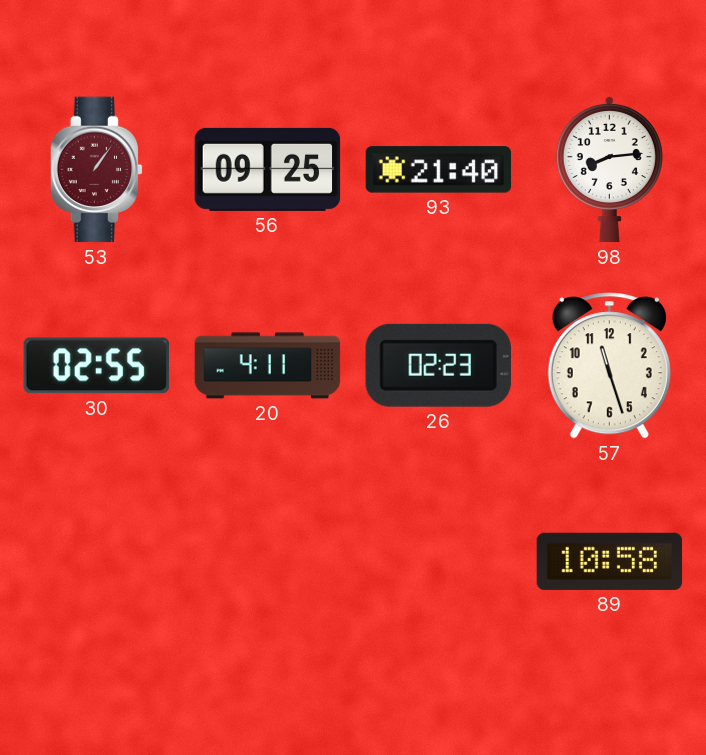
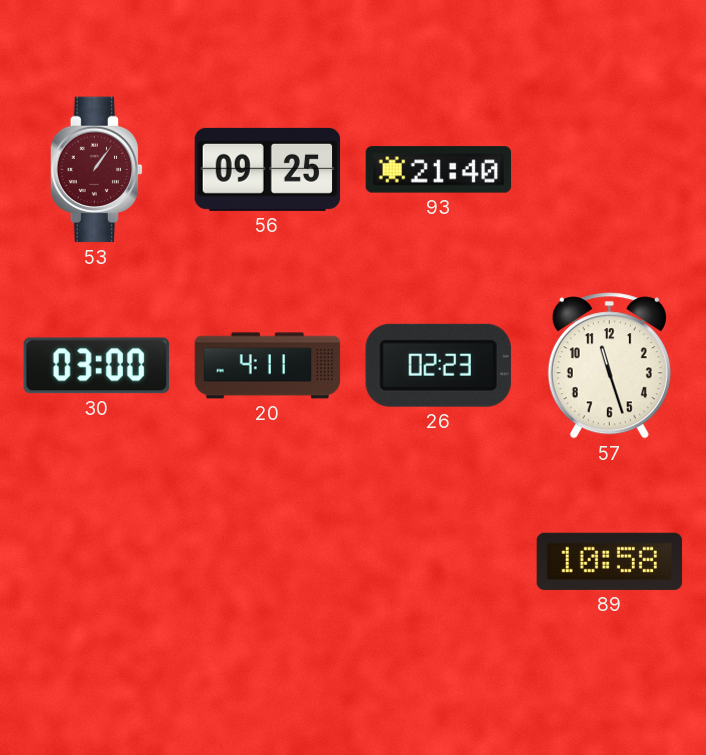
98: 8:14 -> none (609, 169)
30: 02:55 -> 03:00 (97, 366)
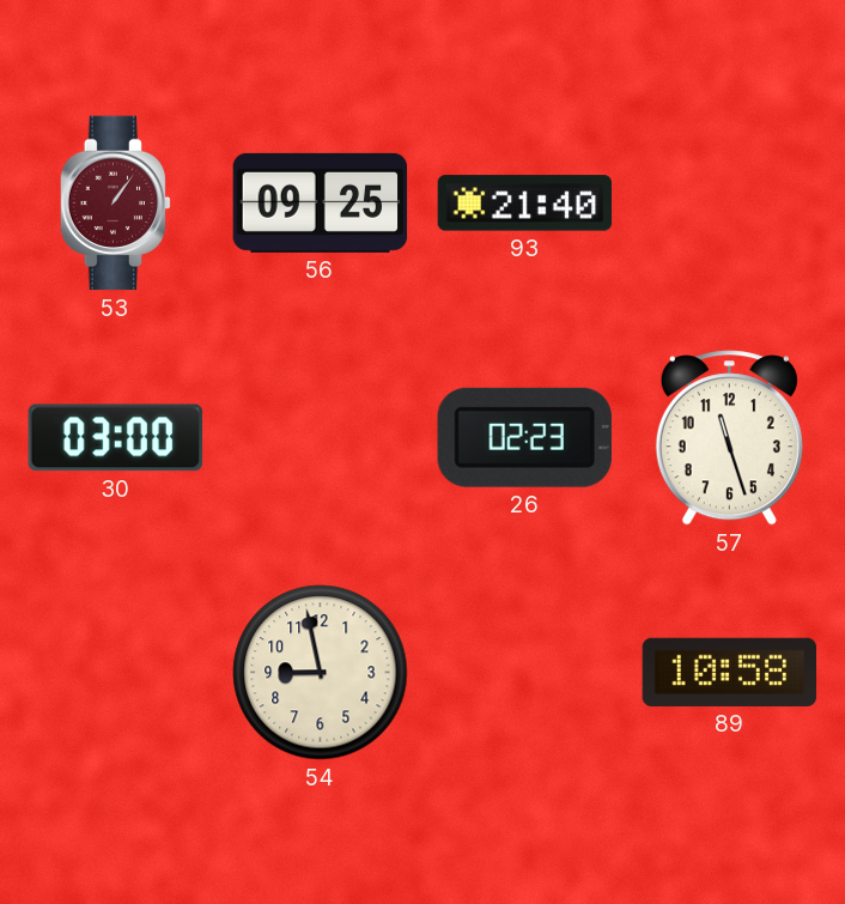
20: 4:11 -> none (268, 366)
54: none -> 8:58 (321, 673)
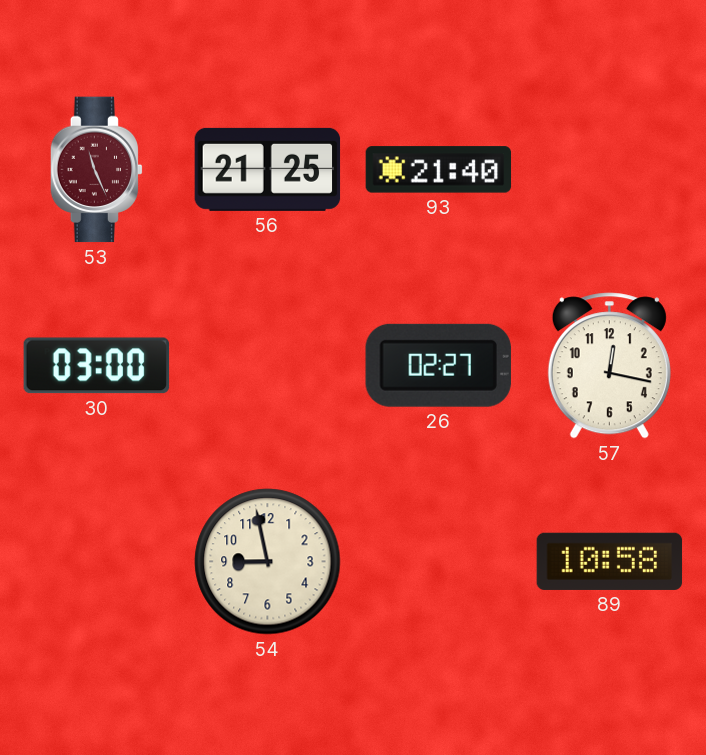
53: 1:06 -> 11:26 (96, 170)
56: 09:25 -> 21:25 (268, 169)
26: 02:23 -> 02:27 (438, 365)
57: 11:27 -> 12:17 (609, 366)
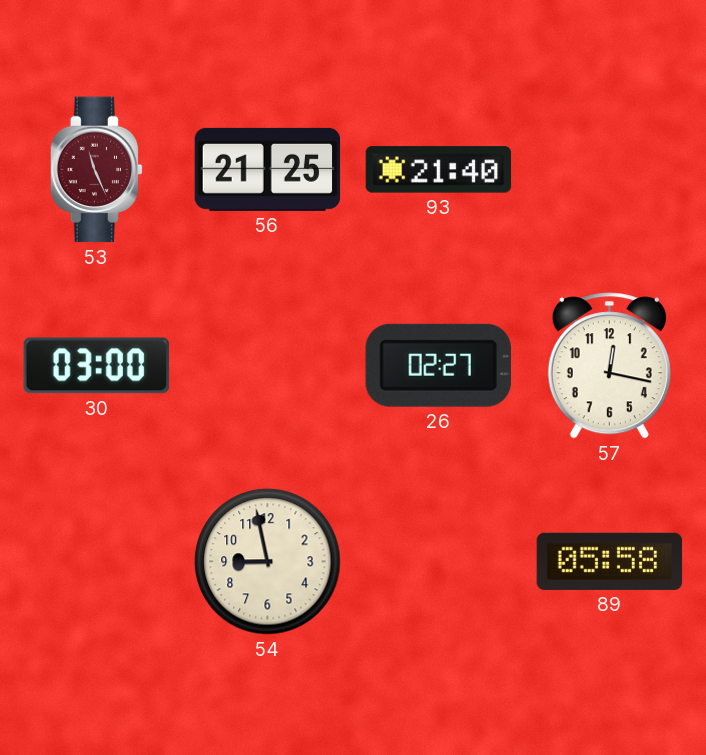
89: 10:58 -> 05:58 (610, 561)
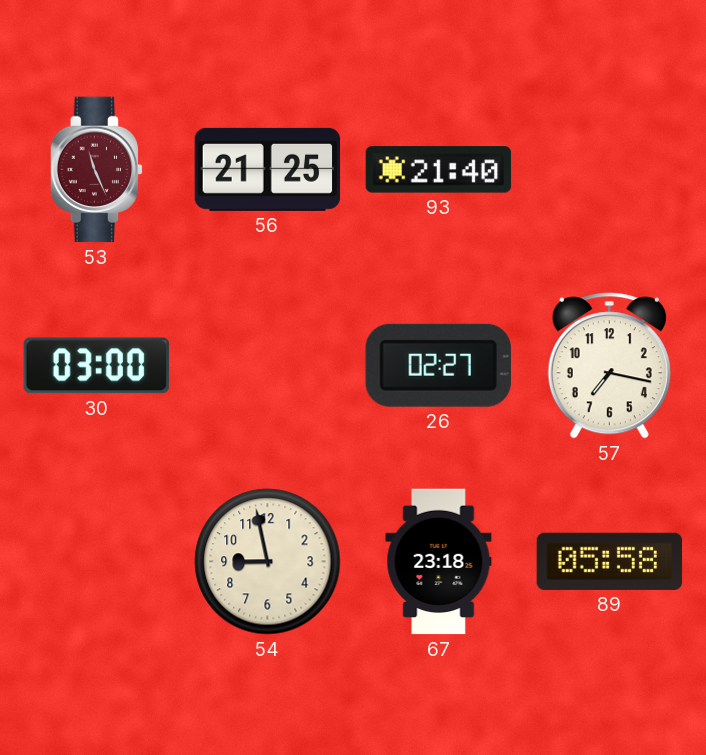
57: 12:17 -> 7:17 (609, 366)
67: none -> 23:18 (439, 562)
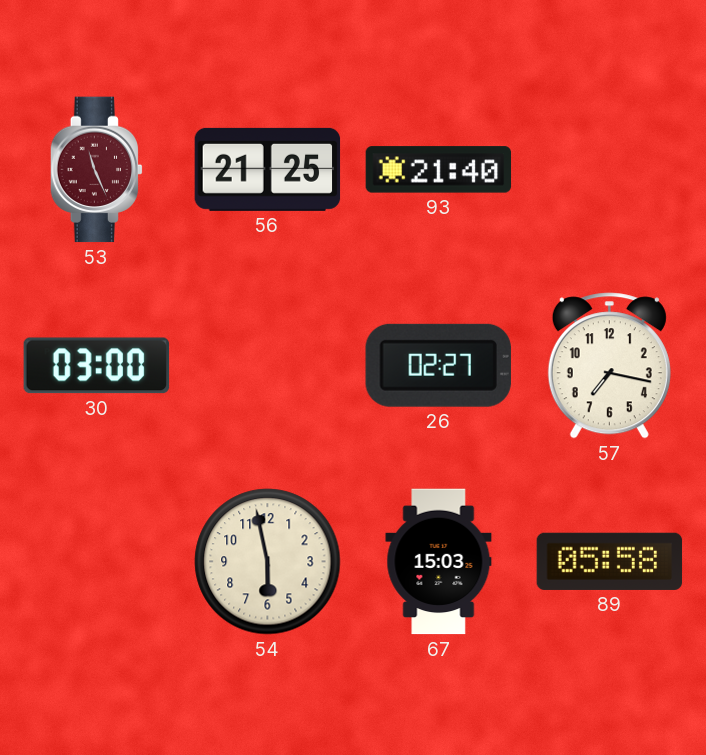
54: 8:58 -> 5:58 (268, 562)
67: 23:18 -> 15:03 (439, 562)
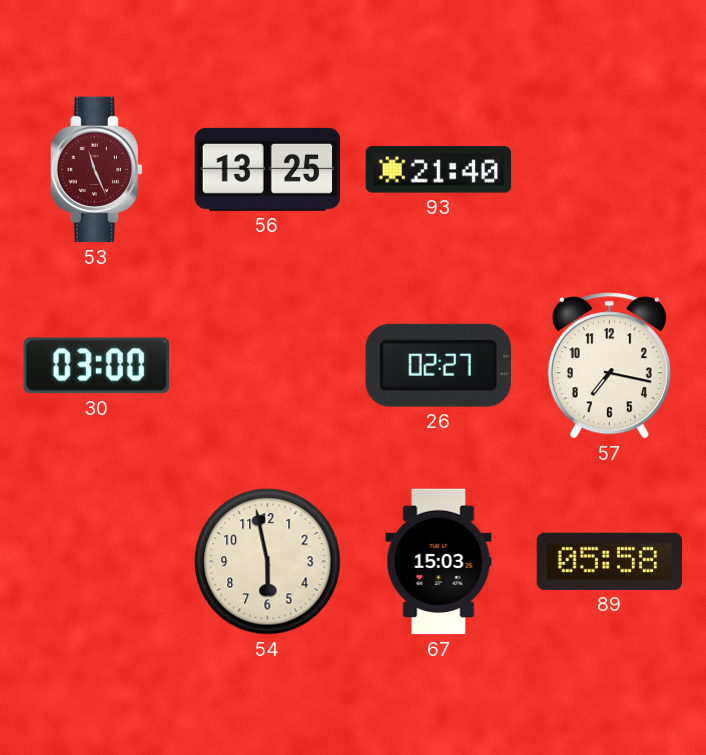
56: 21:25 -> 13:25 (268, 169)
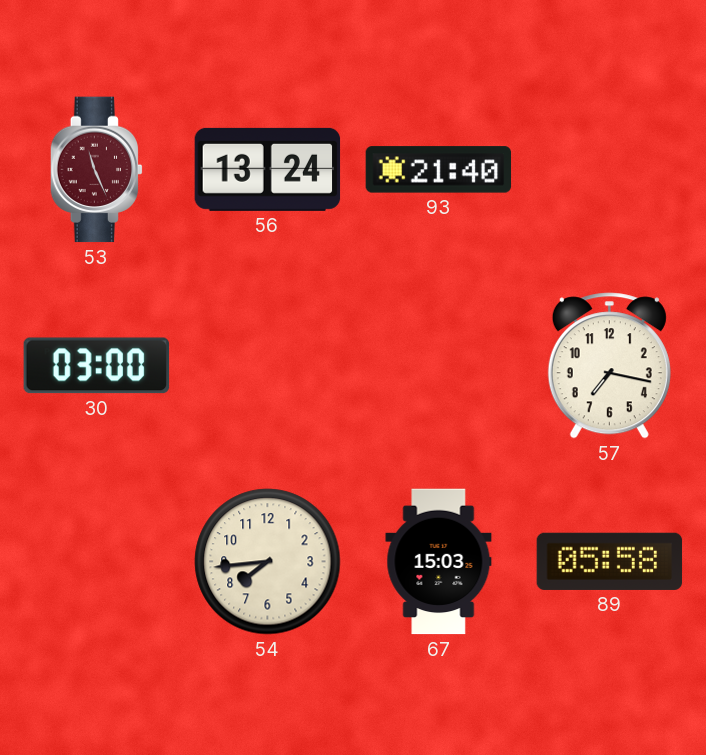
56: 13:25 -> 13:24 (268, 169)
26: 02:27 -> none (438, 365)
54: 5:58 -> 7:44 (268, 562)
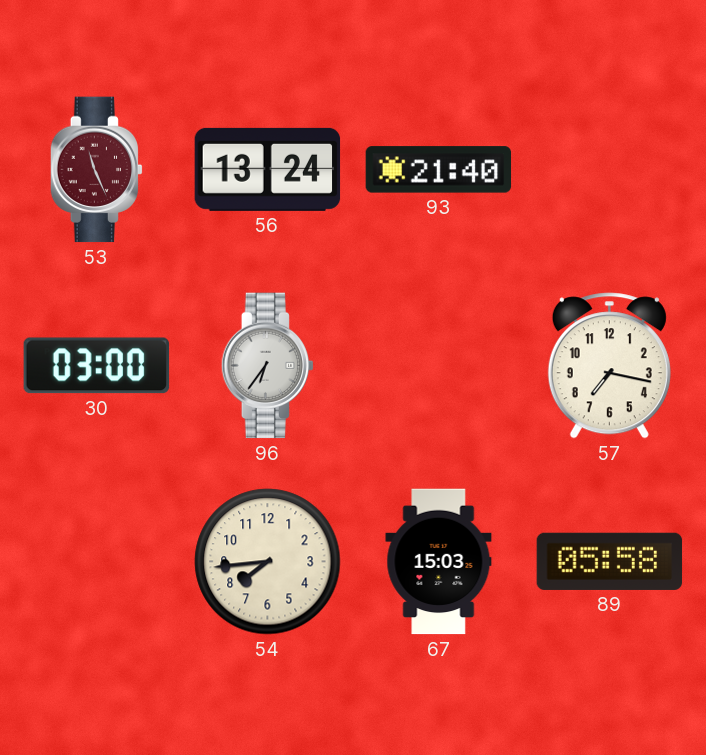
96: none -> 6:36 (267, 366)
